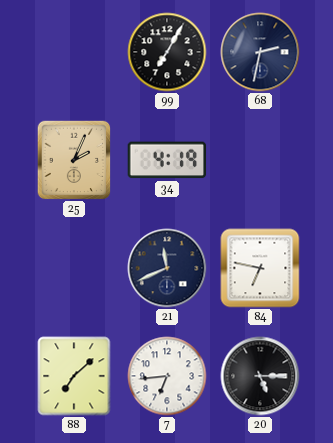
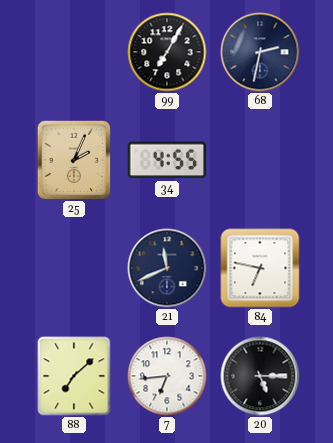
34: 4:19 -> 4:55 (167, 160)
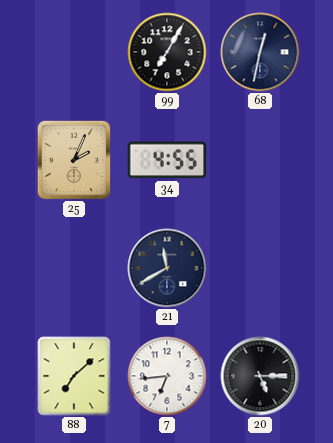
68: 2:32 -> 12:32 (260, 52)
21: 11:41 -> 11:40 (167, 268)
84: 6:47 -> none (260, 268)
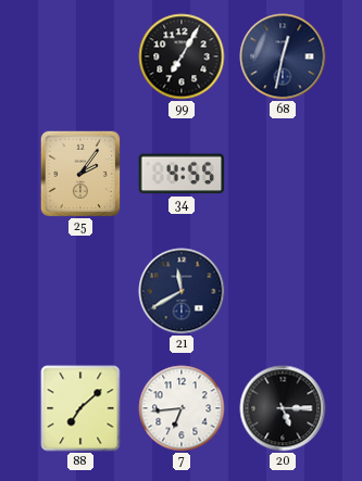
25: 2:04 -> 2:06 (80, 174)
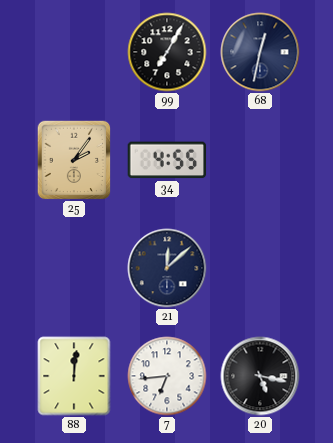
21: 11:40 -> 12:08 (167, 268)
88: 7:08 -> 12:01 (74, 376)
20: 5:15 -> 5:17 (260, 376)
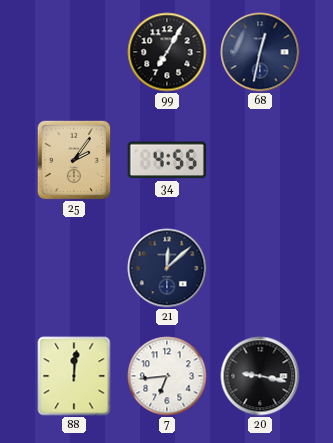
20: 5:17 -> 9:17 (260, 376)
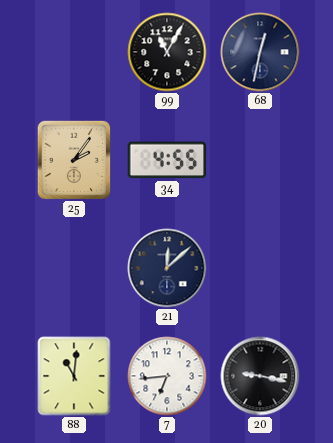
99: 7:05 -> 11:05 (167, 52)
88: 12:01 -> 11:01 (74, 376)
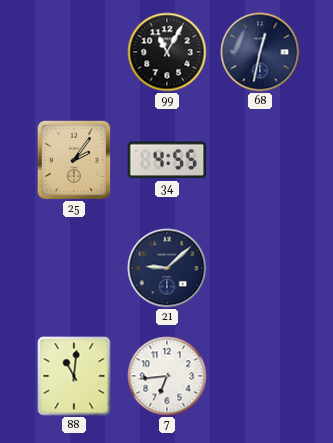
21: 12:08 -> 9:08 (167, 268)
20: 9:17 -> none (260, 376)
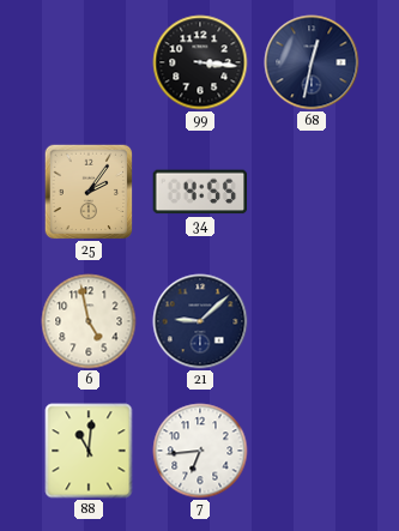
99: 11:05 -> 3:16 (200, 62)
6: none -> 4:58 (89, 321)
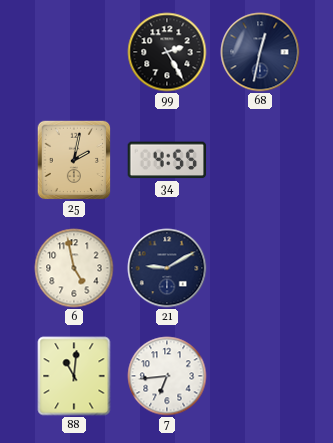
99: 3:16 -> 2:25 (167, 52)
25: 2:06 -> 2:02 (74, 160)
21: 9:08 -> 9:10 (167, 268)
